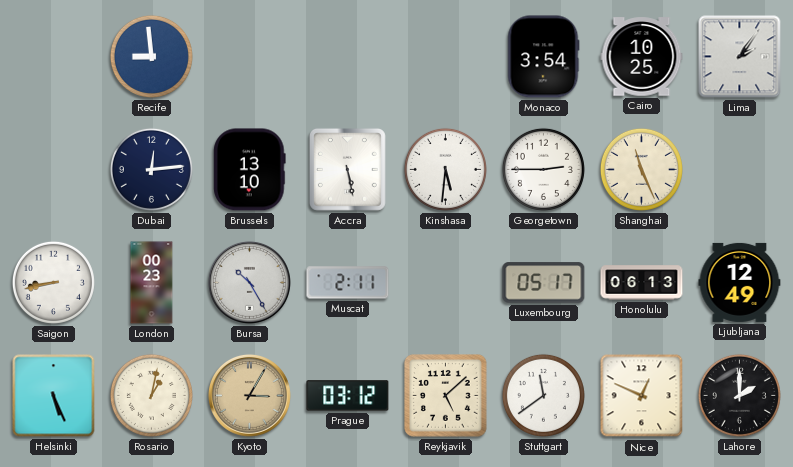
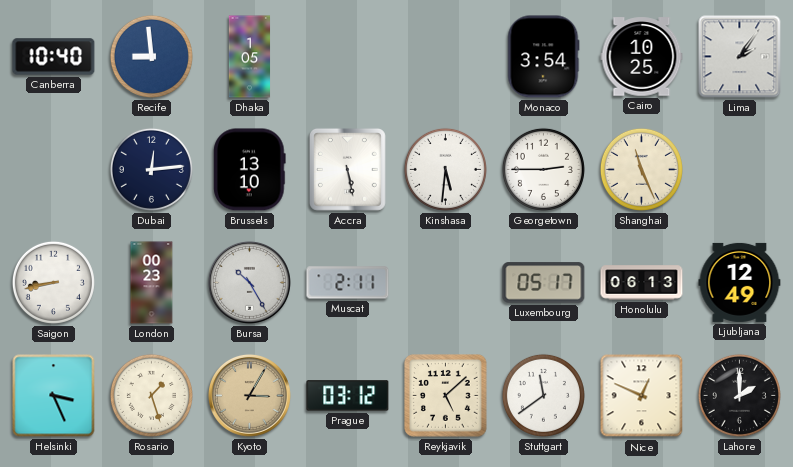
Canberra: none -> 10:40 (54, 57)
Dhaka: none -> 1:05 (250, 57)
Helsinki: 5:26 -> 3:26 (54, 396)
Rosario: 1:02 -> 1:27 (151, 395)
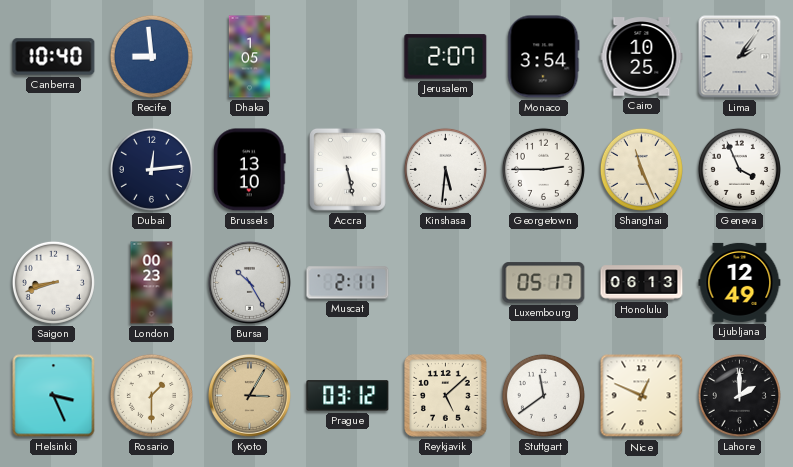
Jerusalem: none -> 2:07 (446, 57)
Geneva: none -> 3:56 (739, 169)
Saigon: 8:43 -> 8:42 (53, 282)
Rosario: 1:27 -> 1:30 (151, 395)
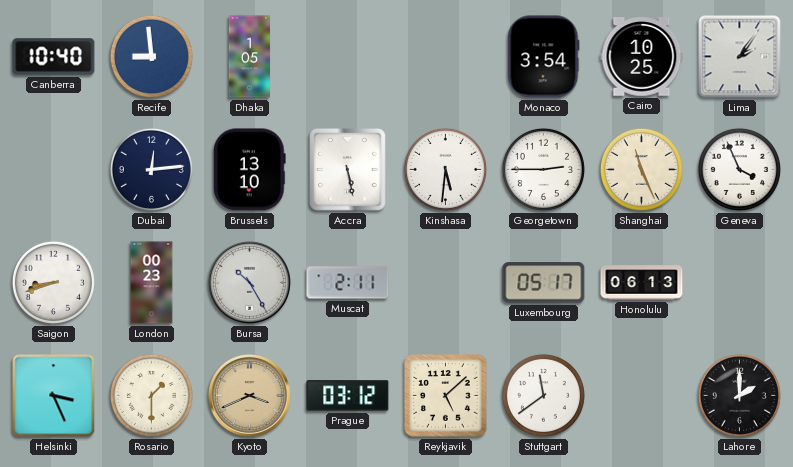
Jerusalem: 2:07 -> none (446, 57)
Ljubljana: 12:49 -> none (740, 282)
Kyoto: 3:05 -> 3:41 (249, 395)
Nice: 12:49 -> none (642, 396)
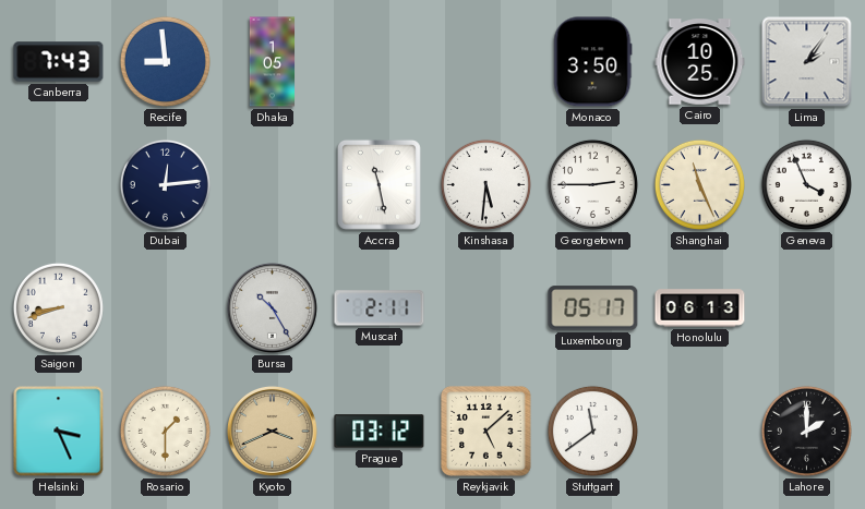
Canberra: 10:40 -> 7:43 (59, 62)
Monaco: 3:54 -> 3:50 (593, 62)
Brussels: 13:10 -> none (250, 170)
Accra: 5:28 -> 11:28 (379, 184)
London: 00:23 -> none (152, 283)
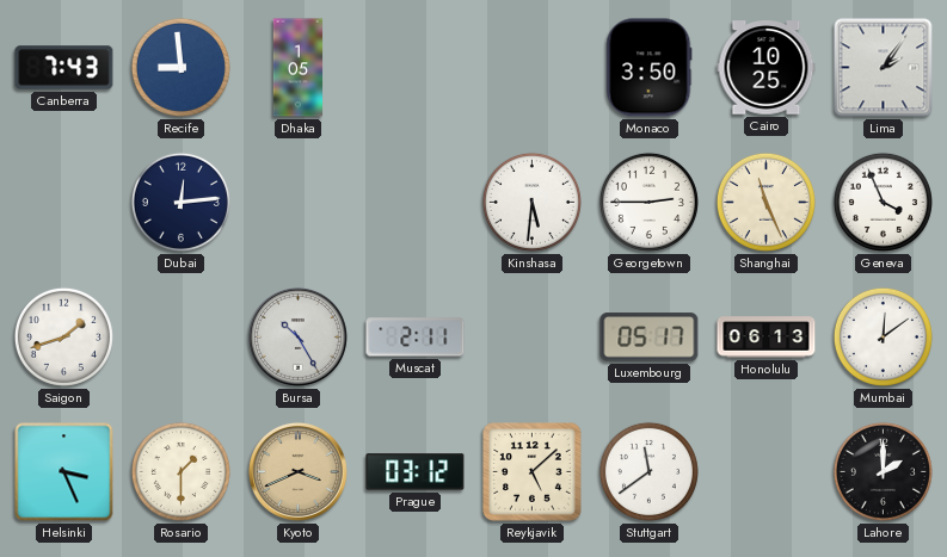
Accra: 11:28 -> none (379, 184)
Saigon: 8:42 -> 1:42 (63, 336)
Mumbai: none -> 12:09 (883, 336)
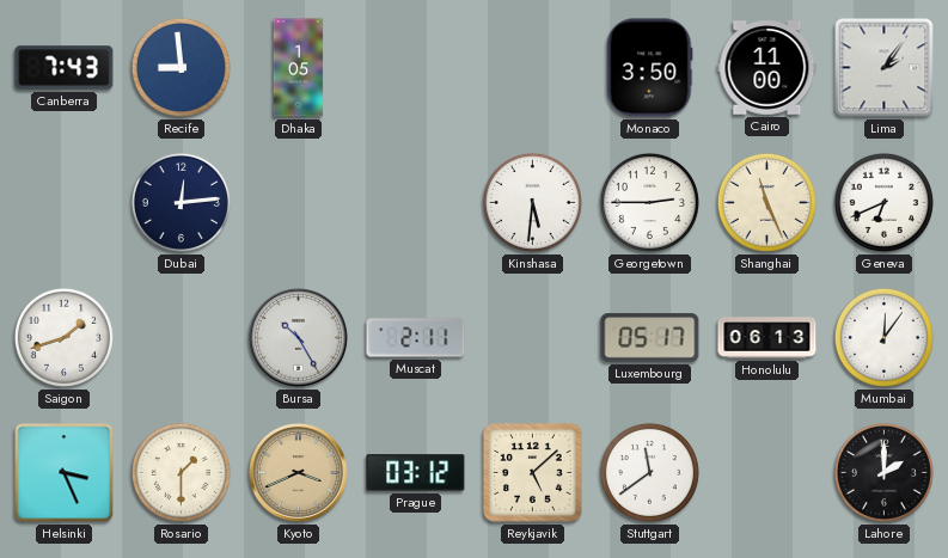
Cairo: 10:25 -> 11:00 (767, 68)
Geneva: 3:56 -> 6:41 (883, 202)
Mumbai: 12:09 -> 12:06 (883, 337)
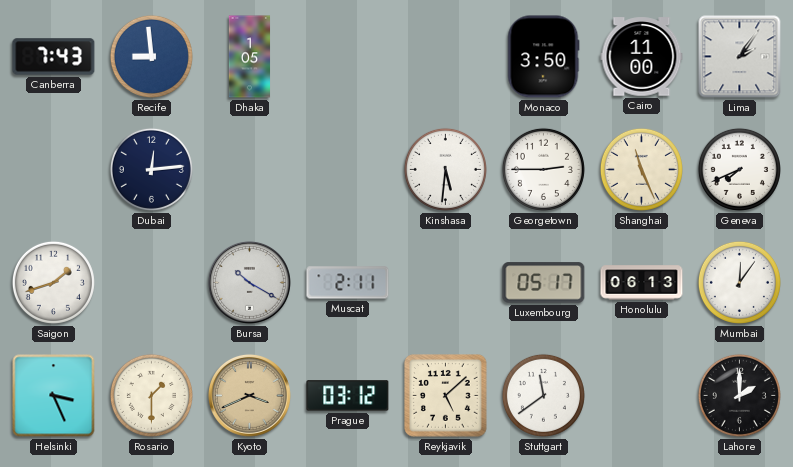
Geneva: 6:41 -> 7:41 (739, 169)
Bursa: 10:25 -> 10:20 (249, 282)
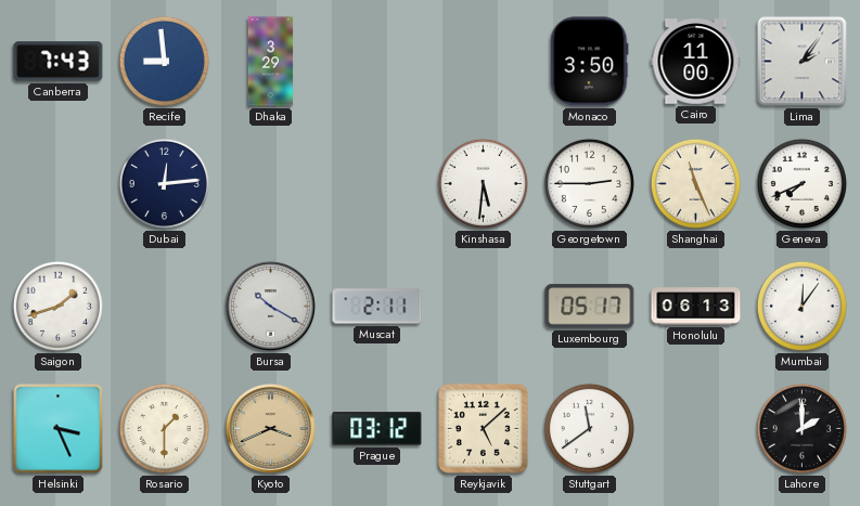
Dhaka: 1:05 -> 3:29 (271, 62)
